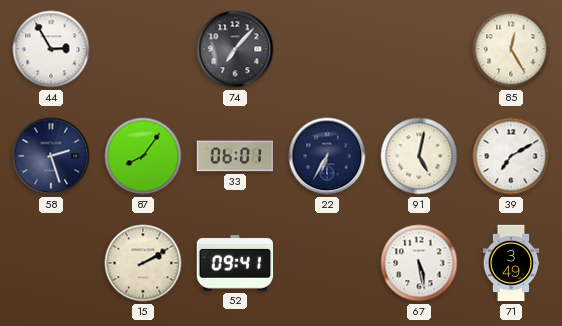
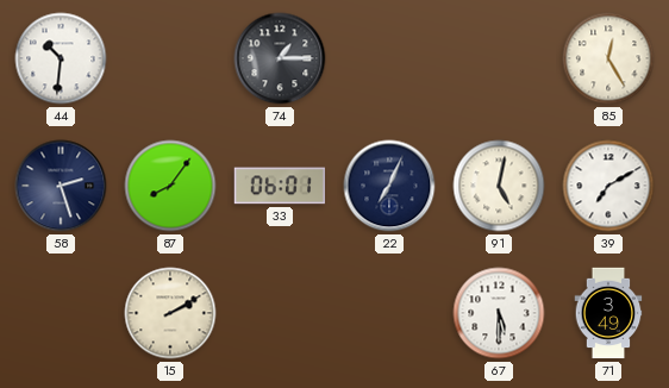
44: 2:55 -> 10:31 (61, 58)
74: 7:07 -> 1:15 (280, 58)
22: 6:35 -> 7:04 (389, 186)
52: 09:41 -> none (235, 263)
67: 5:28 -> 5:30 (499, 313)
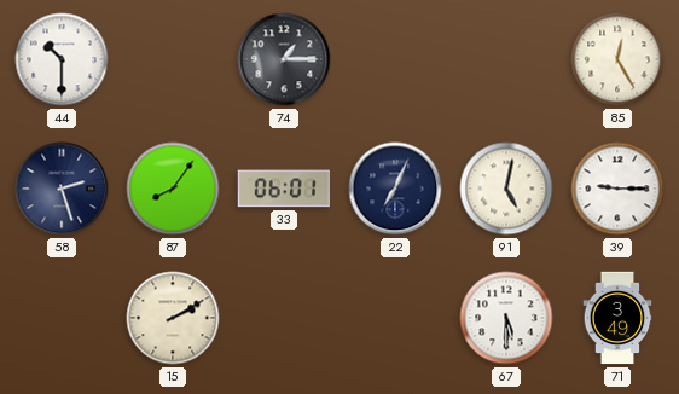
44: 10:31 -> 10:30 (62, 59)
39: 7:10 -> 9:15 (617, 189)
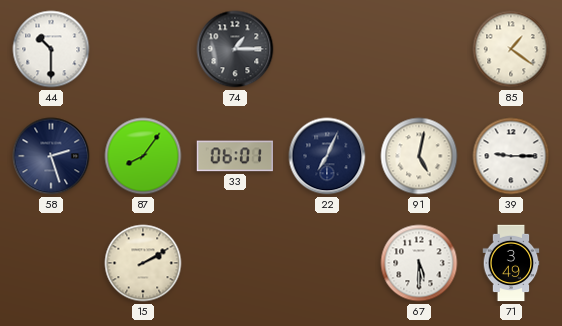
85: 12:25 -> 1:21 (511, 49)
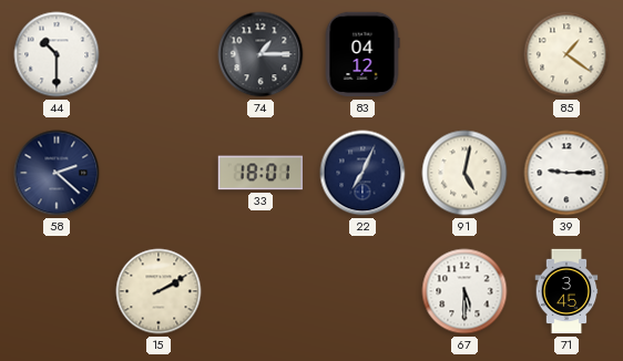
83: none -> 04:12 (362, 54)
58: 2:27 -> 2:22 (57, 173)
87: 8:06 -> none (143, 156)
33: 06:01 -> 18:01 (261, 173)
71: 3:49 -> 3:45 (566, 291)
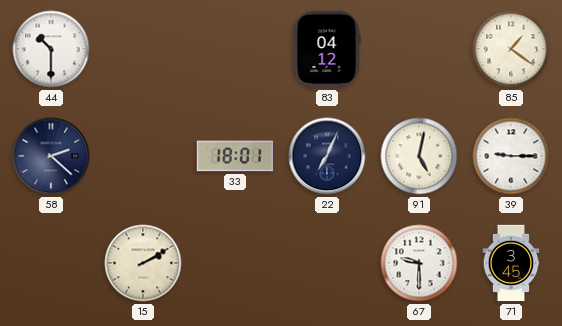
74: 1:15 -> none (261, 54)
67: 5:30 -> 9:30 (419, 263)
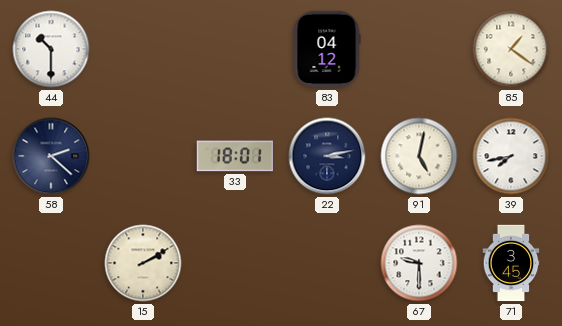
22: 7:04 -> 3:13 (327, 156)
39: 9:15 -> 7:43 (511, 156)
